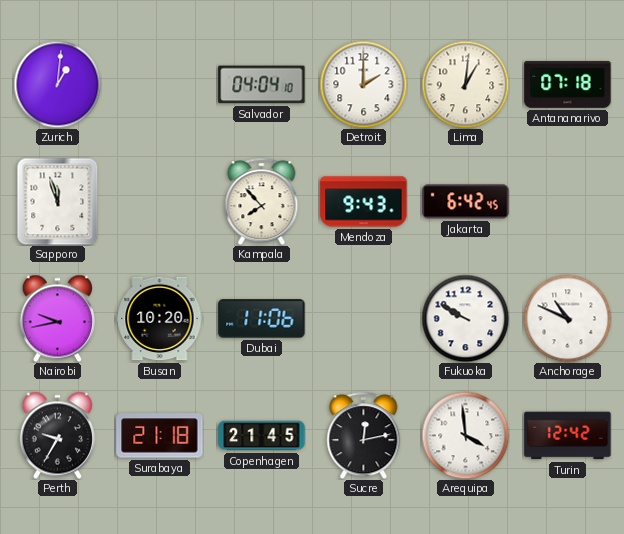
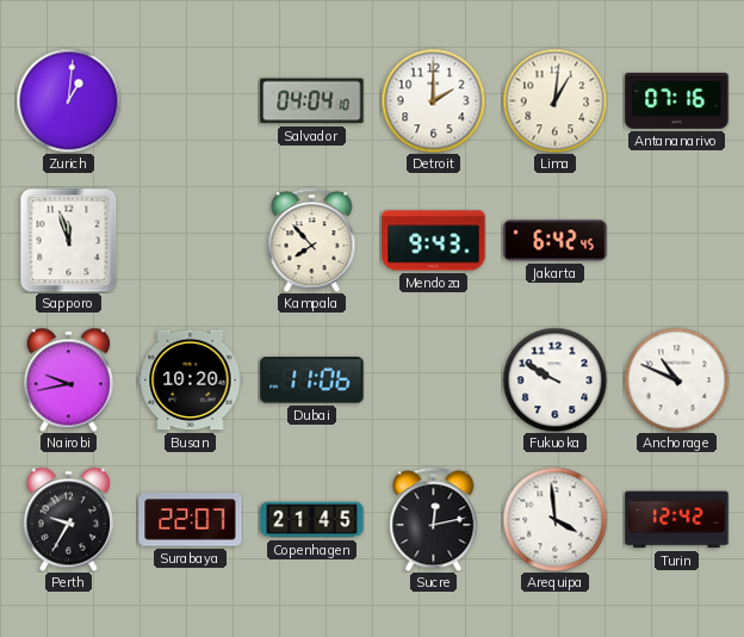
Antananarivo: 07:18 -> 07:16 (677, 101)
Surabaya: 21:18 -> 22:07 (191, 520)
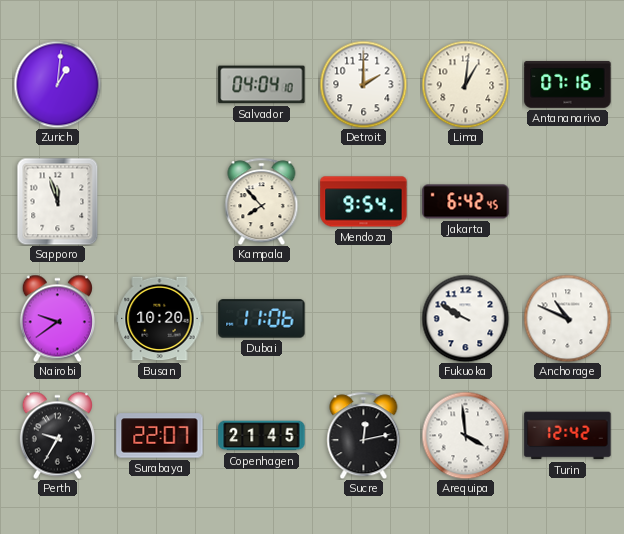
Mendoza: 9:43 -> 9:54 (364, 202)
Nairobi: 9:43 -> 9:39 (57, 318)
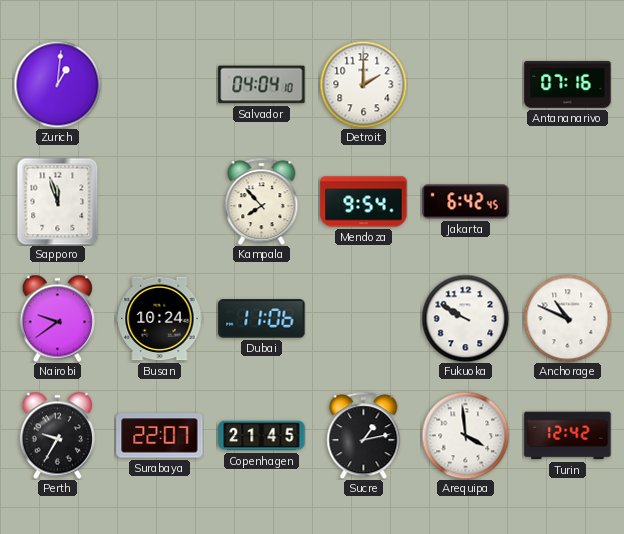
Lima: 1:01 -> none (465, 84)
Busan: 10:20 -> 10:24 (160, 319)
Sucre: 12:13 -> 1:13 (364, 435)
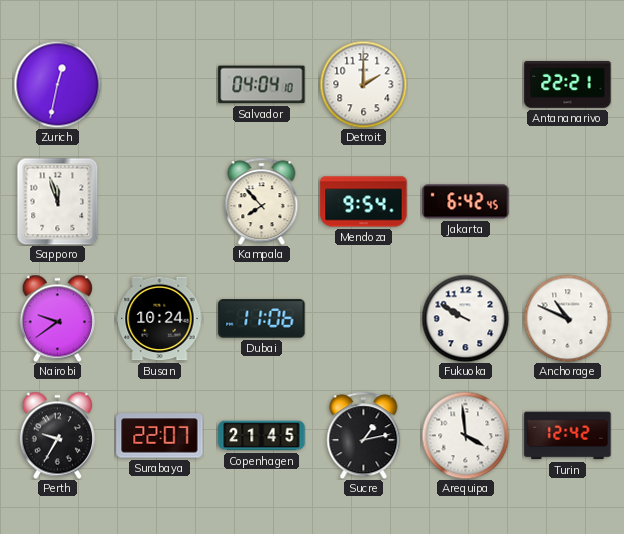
Zurich: 1:01 -> 12:32 (57, 84)
Antananarivo: 07:16 -> 22:21 (568, 85)
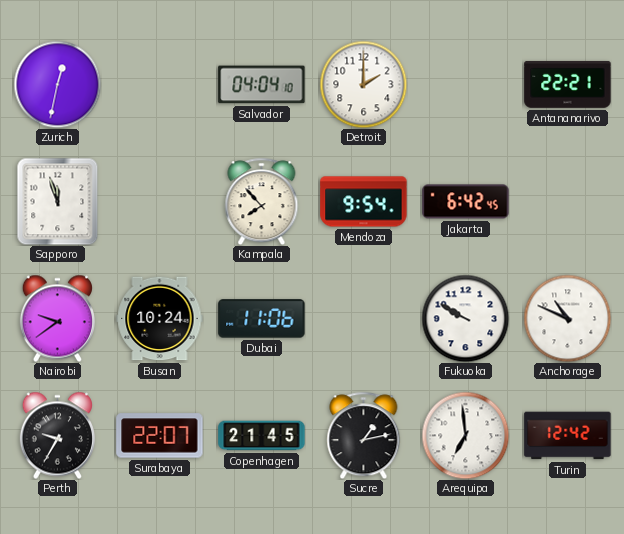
Arequipa: 3:59 -> 6:59 (465, 435)
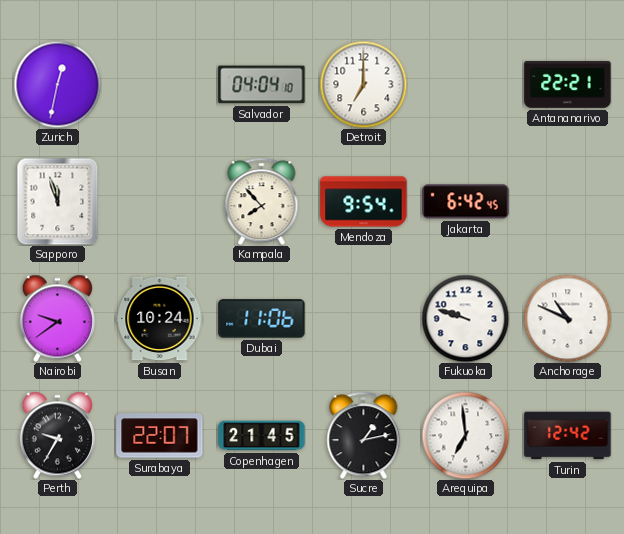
Detroit: 2:00 -> 7:00 (363, 84)
Fukuoka: 9:50 -> 9:48 (465, 318)
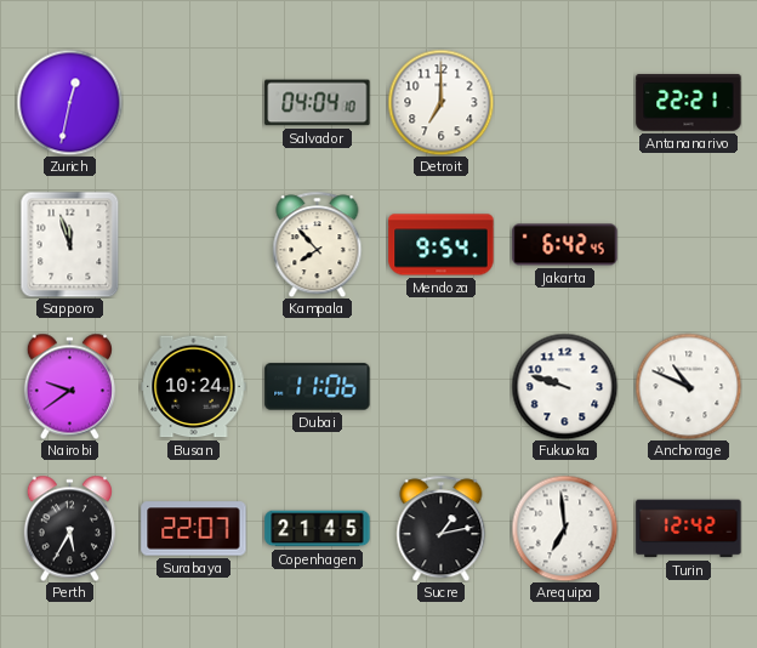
Perth: 9:35 -> 5:35 (69, 528)
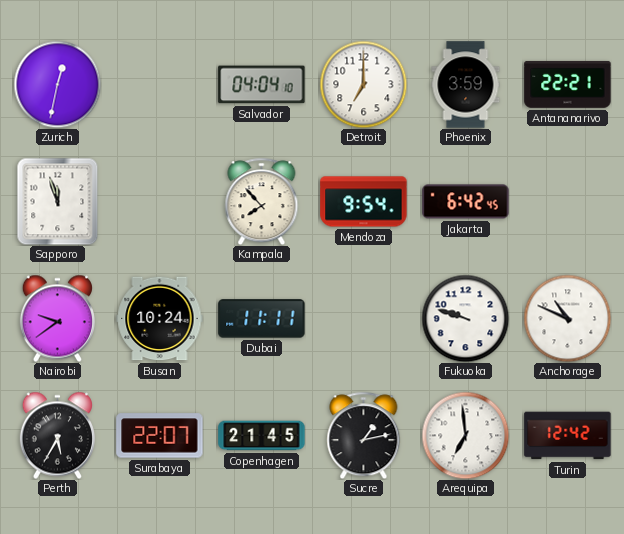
Phoenix: none -> 3:59 (466, 85)
Dubai: 11:06 -> 11:11 (262, 319)
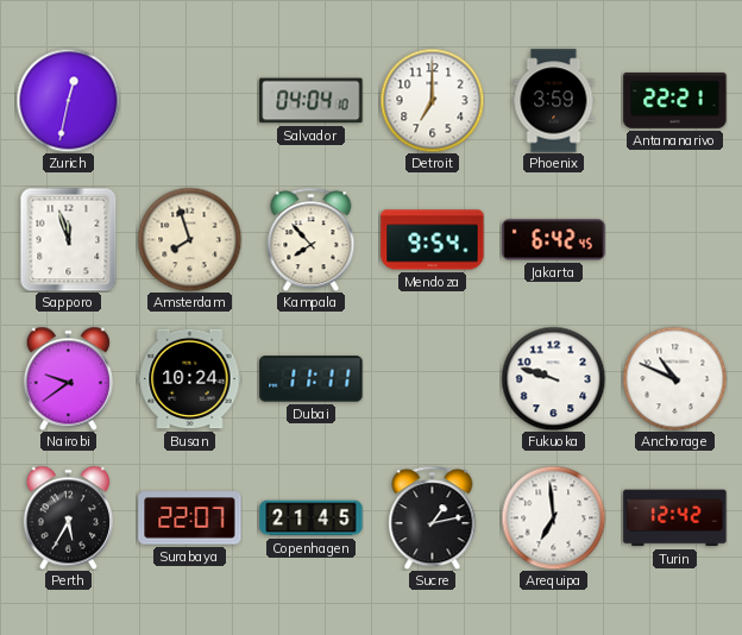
Amsterdam: none -> 7:57 (189, 239)
